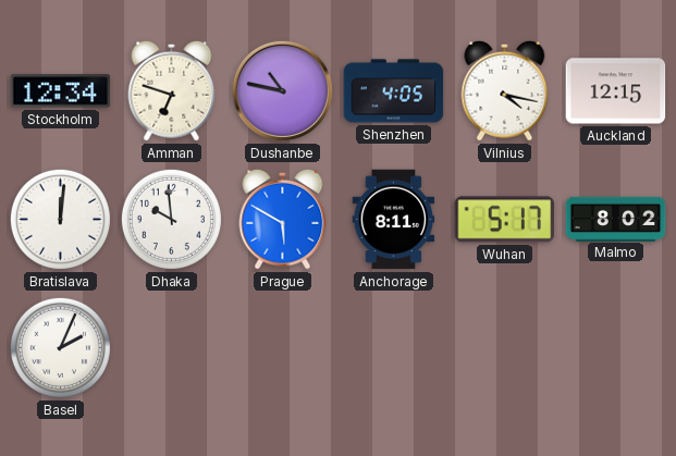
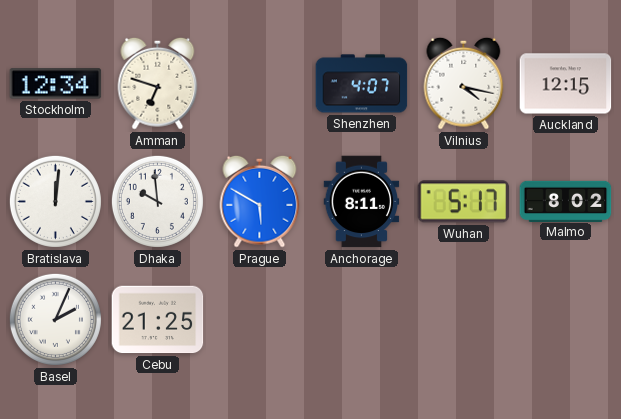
Dushanbe: 10:47 -> none (282, 90)
Shenzhen: 4:05 -> 4:07 (362, 84)
Cebu: none -> 21:25 (158, 320)
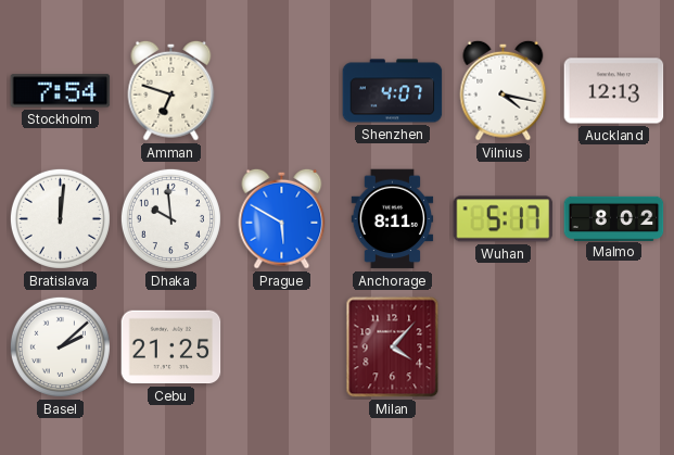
Stockholm: 12:34 -> 7:54 (61, 91)
Auckland: 12:15 -> 12:13 (614, 91)
Basel: 2:04 -> 2:08 (60, 346)
Milan: none -> 4:07 (393, 347)
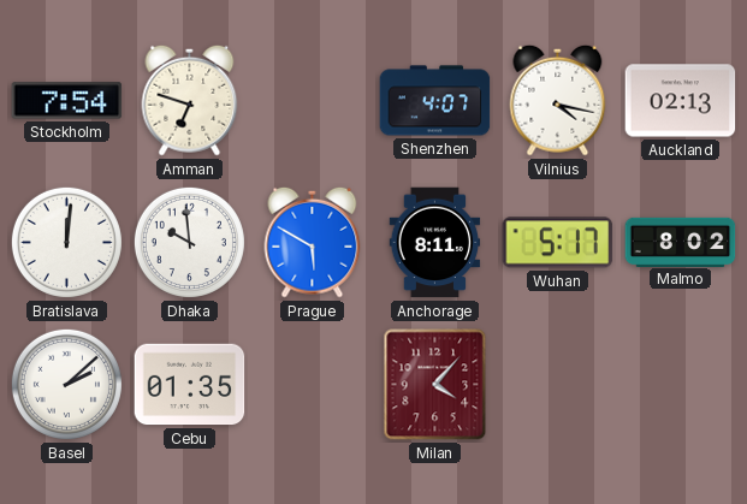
Auckland: 12:13 -> 02:13 (681, 101)
Cebu: 21:25 -> 01:35 (190, 385)
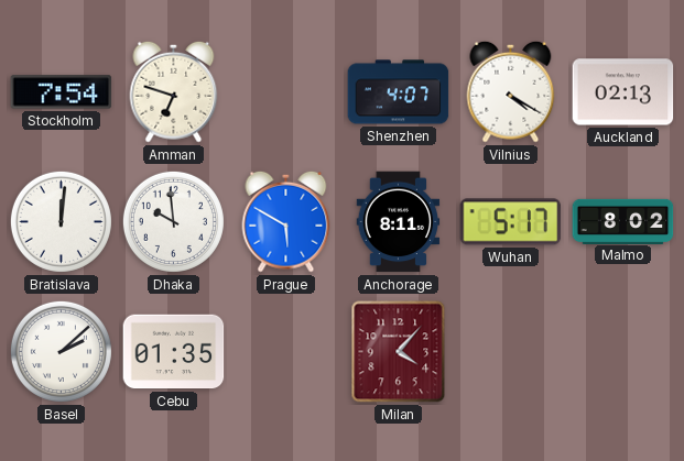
Vilnius: 4:17 -> 4:20 (511, 91)
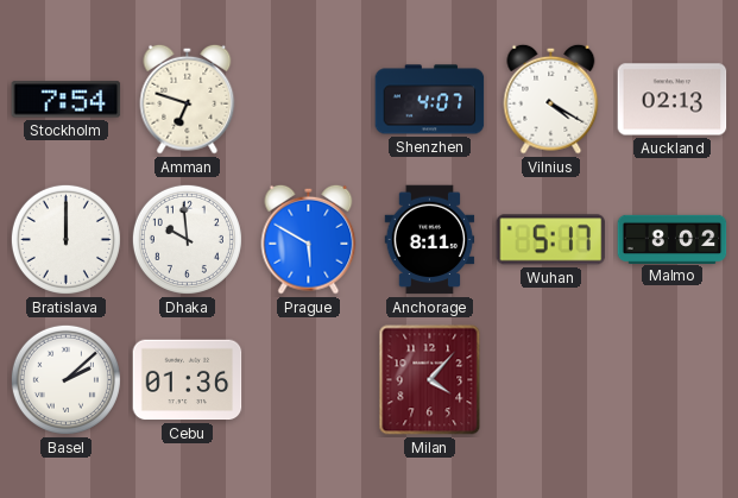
Bratislava: 12:01 -> 12:00 (65, 239)
Cebu: 01:35 -> 01:36 (188, 380)
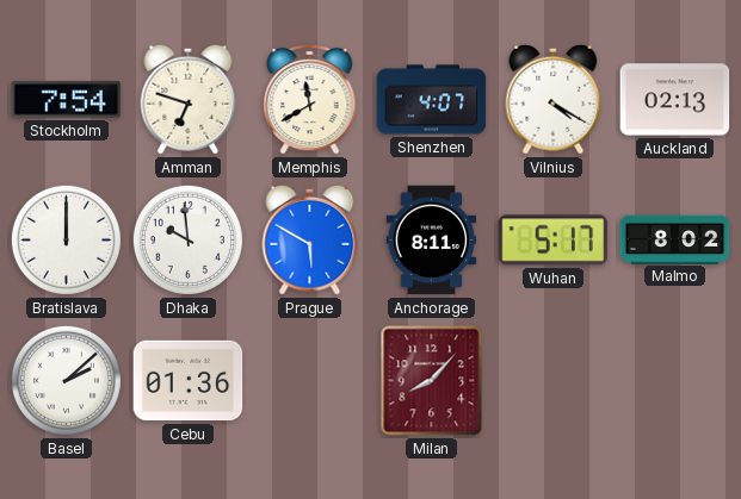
Memphis: none -> 11:40 (310, 99)
Milan: 4:07 -> 8:07 (432, 381)
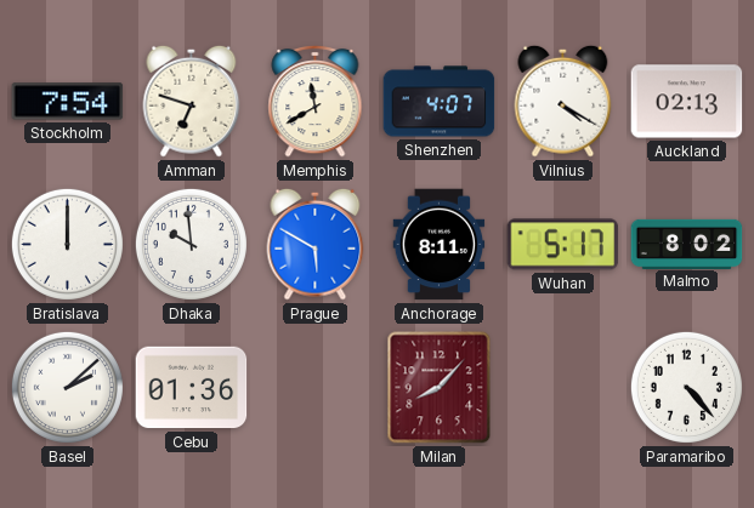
Paramaribo: none -> 4:23 (686, 387)
